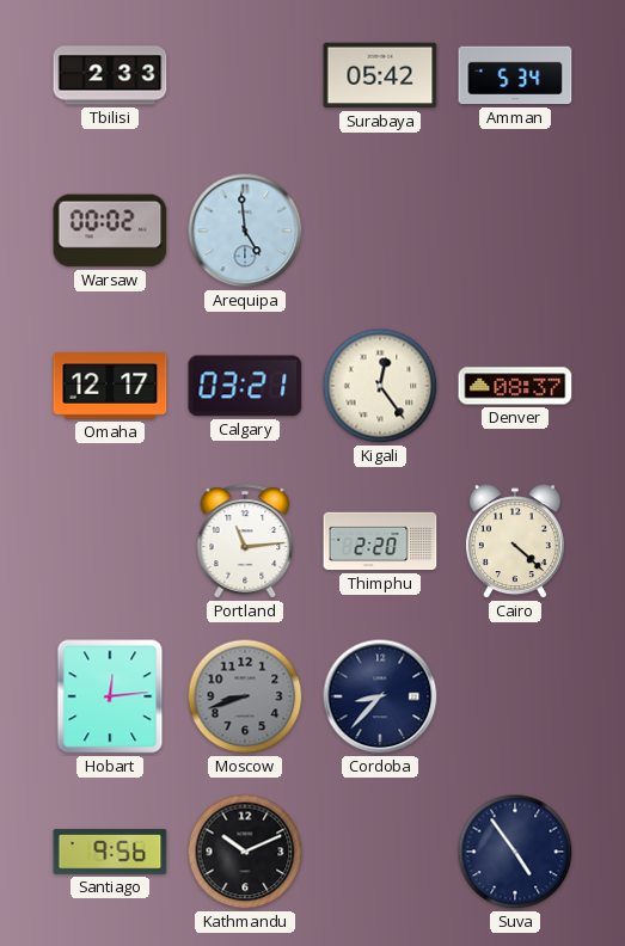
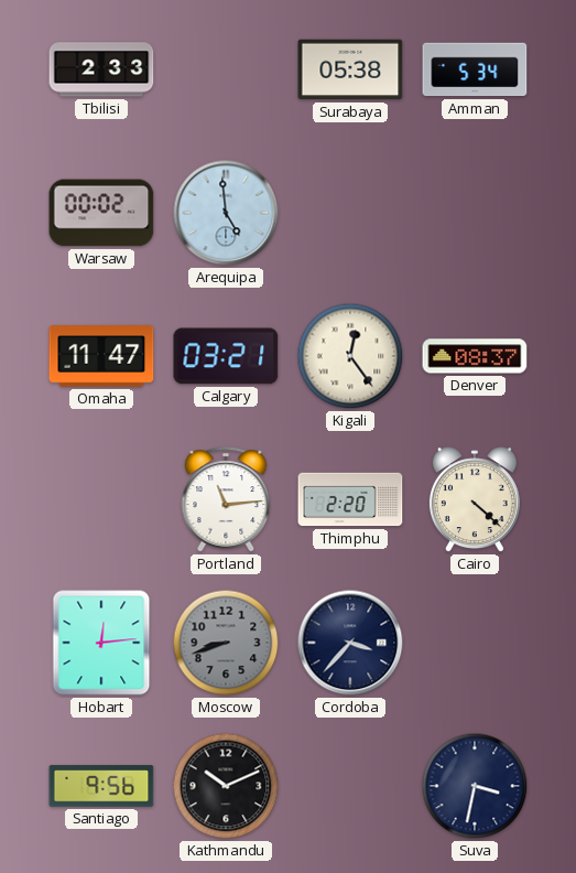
Surabaya: 05:42 -> 05:38 (350, 69)
Omaha: 12:17 -> 11:47 (101, 356)
Cordoba: 8:37 -> 3:37 (350, 643)
Suva: 4:54 -> 3:32 (475, 786)
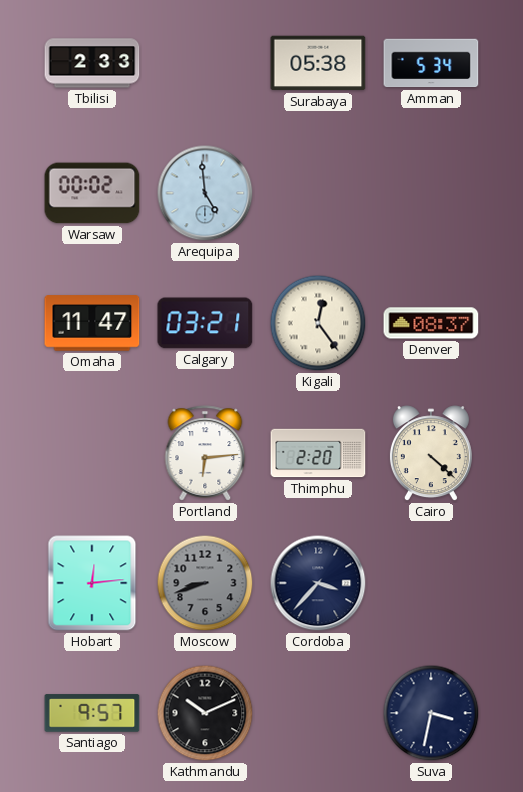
Portland: 11:14 -> 6:14 (205, 453)
Santiago: 9:56 -> 9:57 (92, 713)
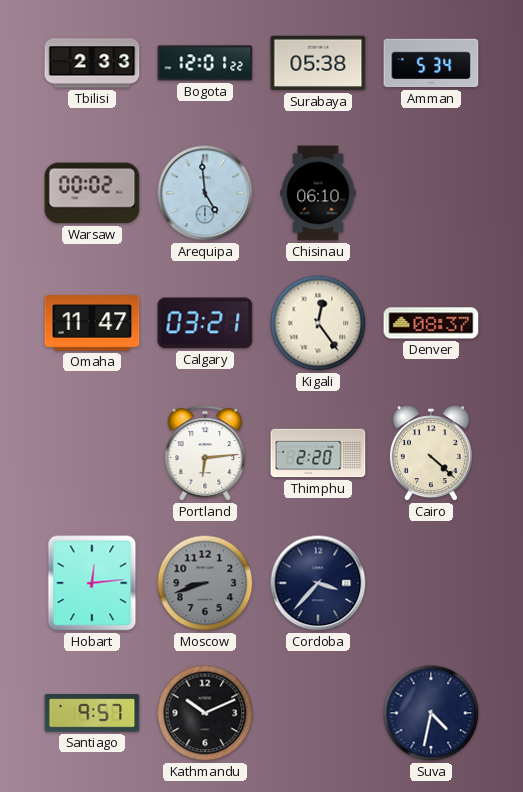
Bogota: none -> 12:01 (205, 63)
Chisinau: none -> 06:10 (318, 193)
Suva: 3:32 -> 4:32 (431, 713)
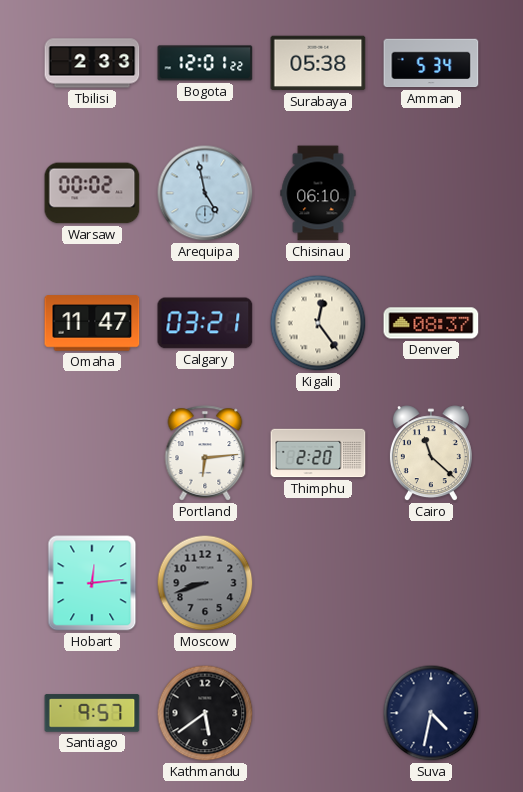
Arequipa: 4:59 -> 4:58 (205, 193)
Cairo: 4:22 -> 11:22 (431, 454)
Cordoba: 3:37 -> none (318, 583)
Kathmandu: 10:11 -> 5:39 (205, 713)
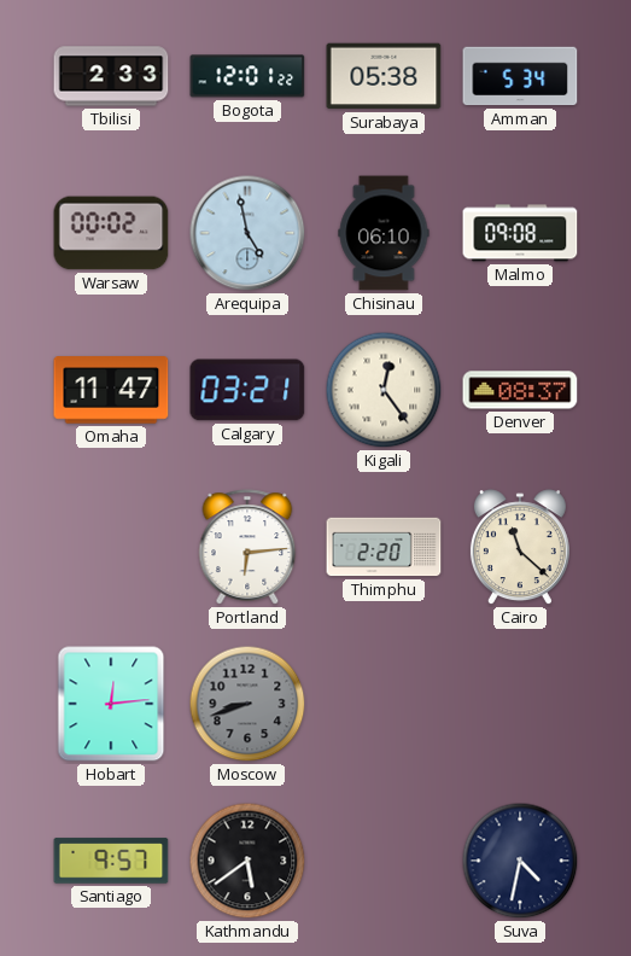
Malmo: none -> 09:08 (520, 233)
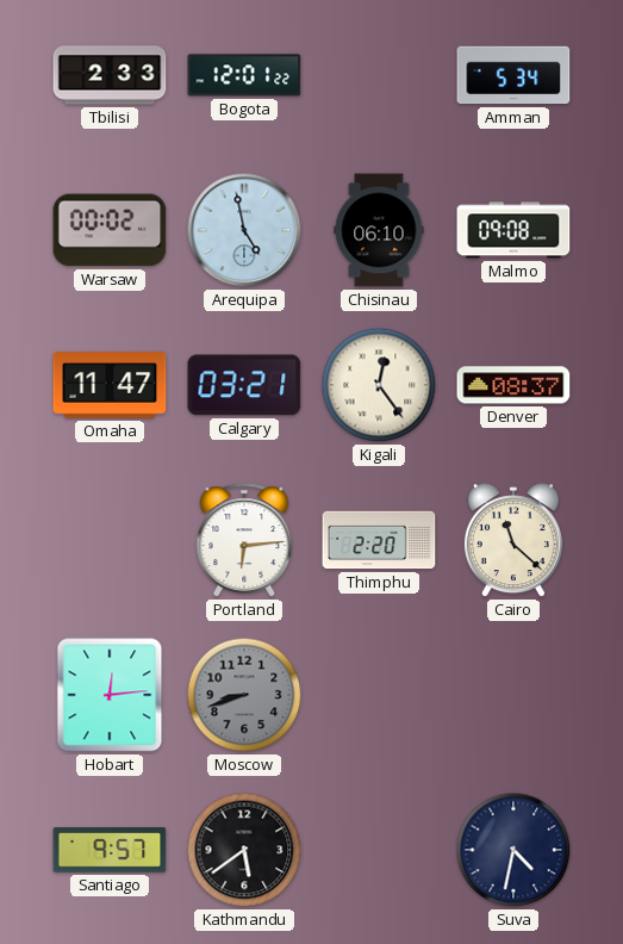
Surabaya: 05:38 -> none (384, 76)
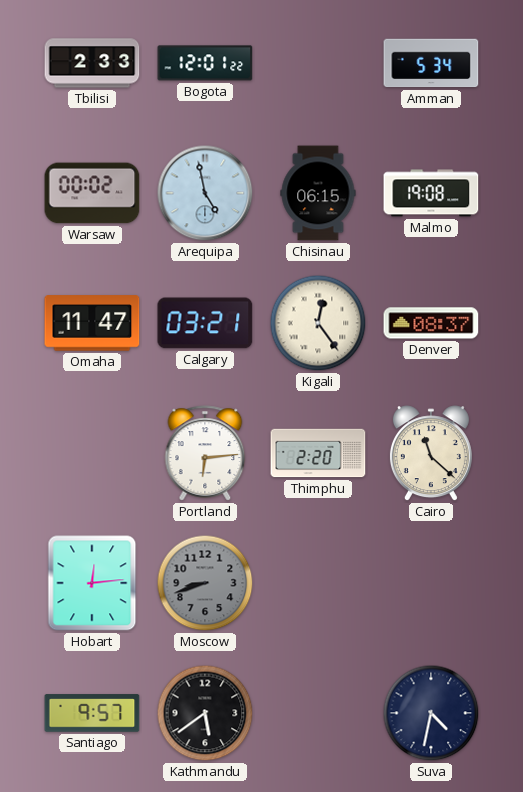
Chisinau: 06:10 -> 06:15 (318, 193)
Malmo: 09:08 -> 19:08 (431, 193)
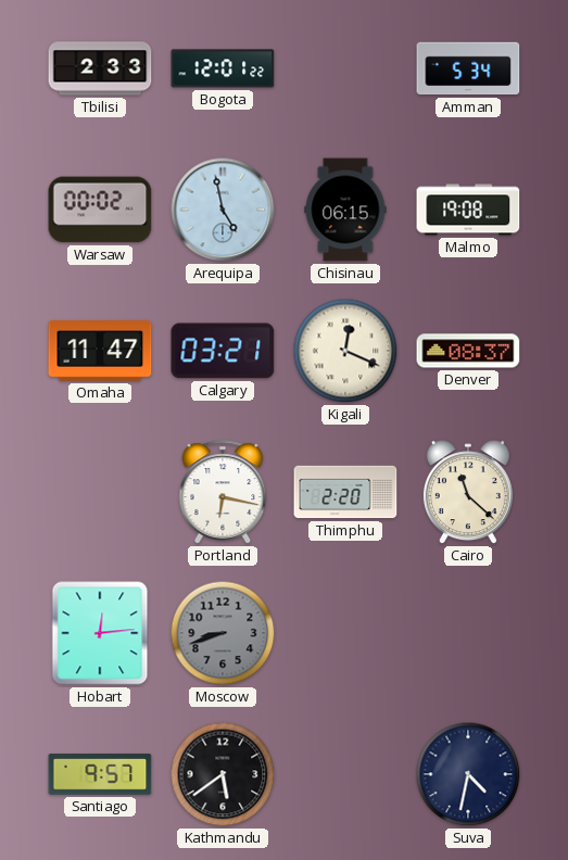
Kigali: 12:24 -> 12:19 (345, 351)
Portland: 6:14 -> 6:17 (223, 492)
